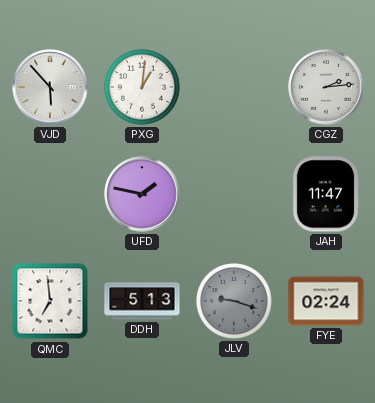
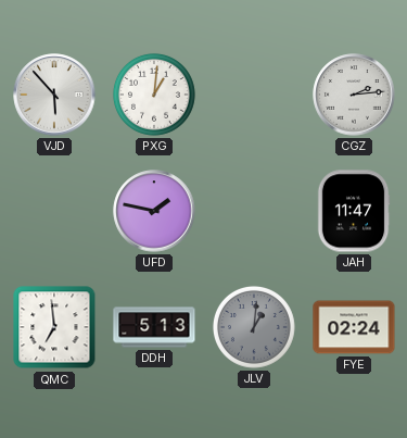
JLV: 9:18 -> 1:01 (254, 327)
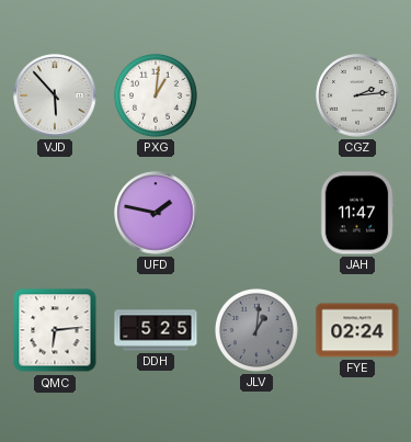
QMC: 6:59 -> 6:14 (55, 330)
DDH: 5:13 -> 5:25 (156, 330)
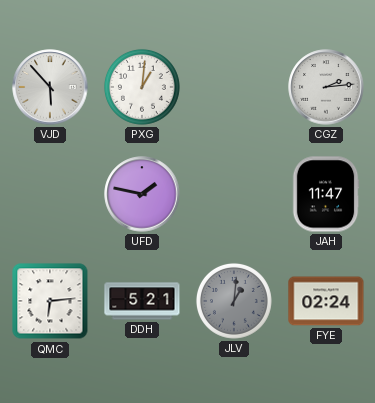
DDH: 5:25 -> 5:21 (142, 301)
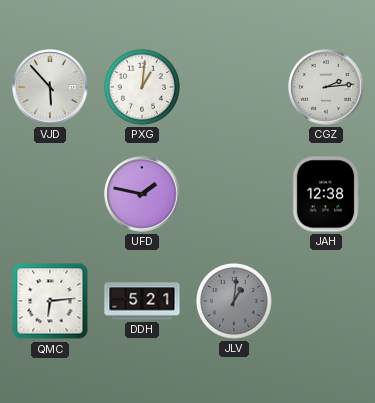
JAH: 11:47 -> 12:38 (326, 194)
FYE: 02:24 -> none (326, 301)
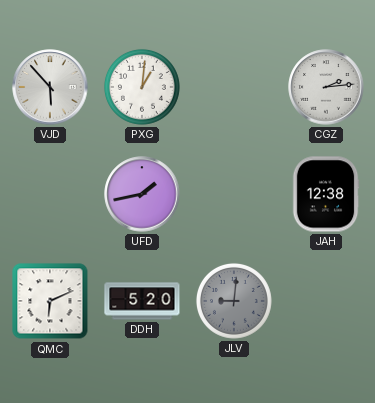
UFD: 1:47 -> 1:43 (142, 194)
QMC: 6:14 -> 6:11 (50, 301)
DDH: 5:21 -> 5:20 (142, 301)
JLV: 1:01 -> 9:01 (234, 301)
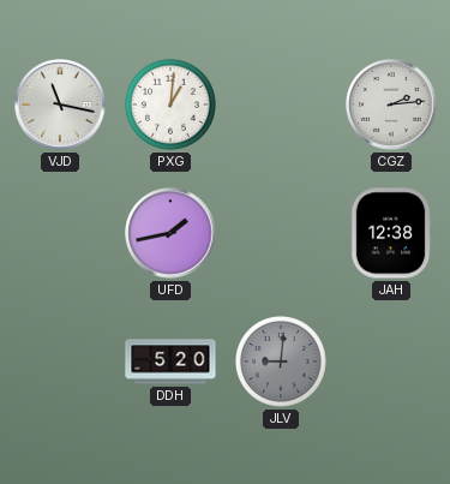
VJD: 5:53 -> 11:17 (60, 104)
QMC: 6:11 -> none (50, 301)
